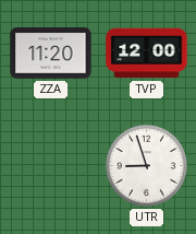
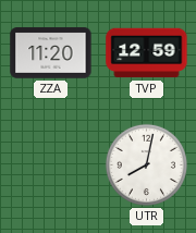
TVP: 12:00 -> 12:59 (147, 53)
UTR: 8:57 -> 8:02 (146, 164)
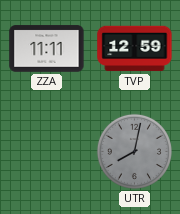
ZZA: 11:20 -> 11:11 (47, 49)
UTR dial: white -> grey (134, 151)
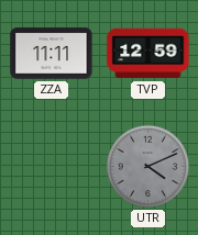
UTR: 8:02 -> 4:11 (147, 166)
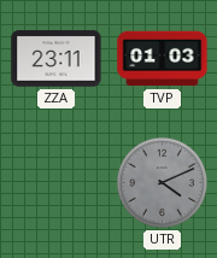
ZZA: 11:11 -> 23:11 (57, 59)
TVP: 12:59 -> 01:03 (163, 59)
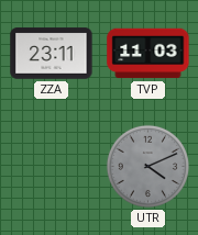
TVP: 01:03 -> 11:03 (148, 54)
